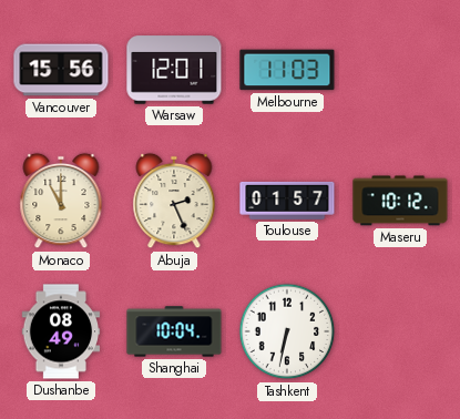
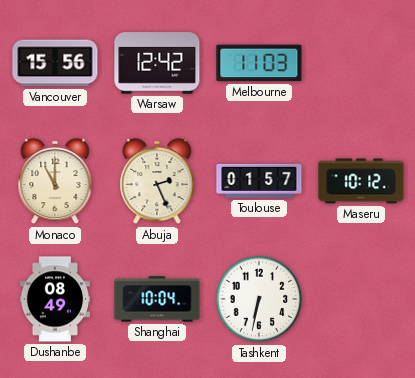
Warsaw: 12:01 -> 12:42 (157, 63)
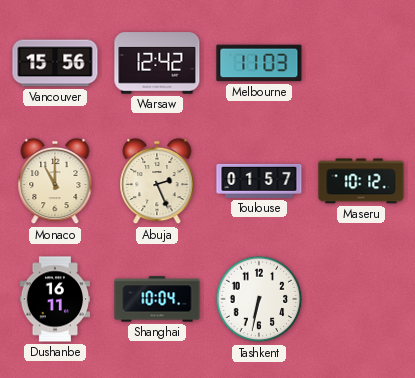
Dushanbe: 08:49 -> 16:11 (55, 299)
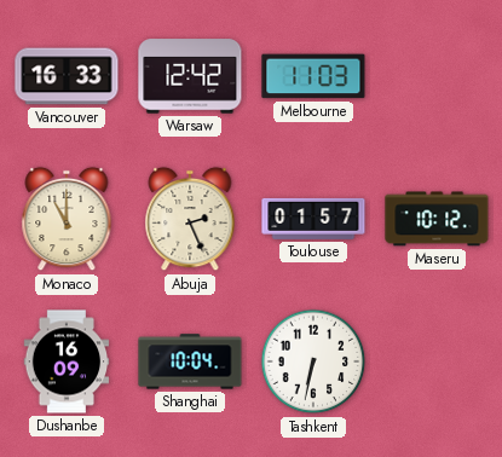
Vancouver: 15:56 -> 16:33 (67, 76)
Dushanbe: 16:11 -> 16:09 (67, 361)
